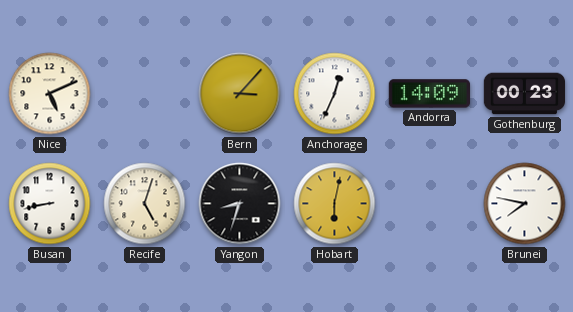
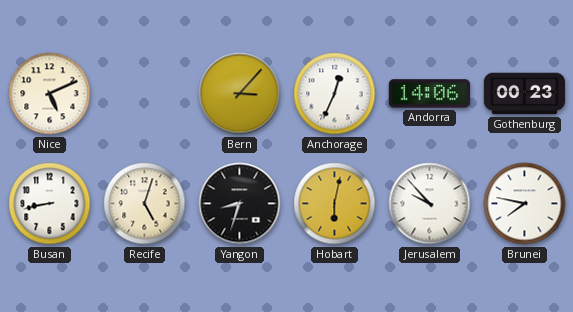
Andorra: 14:09 -> 14:06 (430, 94)
Jerusalem: none -> 9:53 (430, 204)
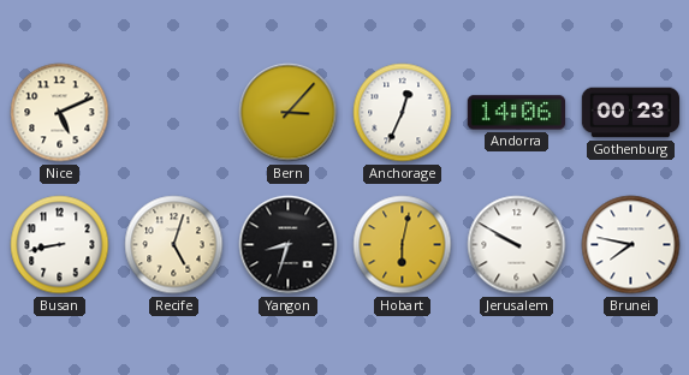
Jerusalem: 9:53 -> 9:50 (517, 245)
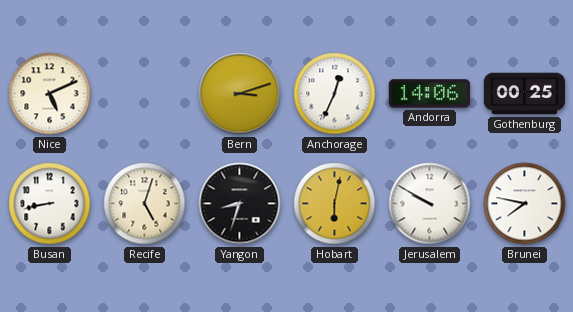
Bern: 3:07 -> 3:12 (240, 94)
Gothenburg: 00:23 -> 00:25 (525, 94)
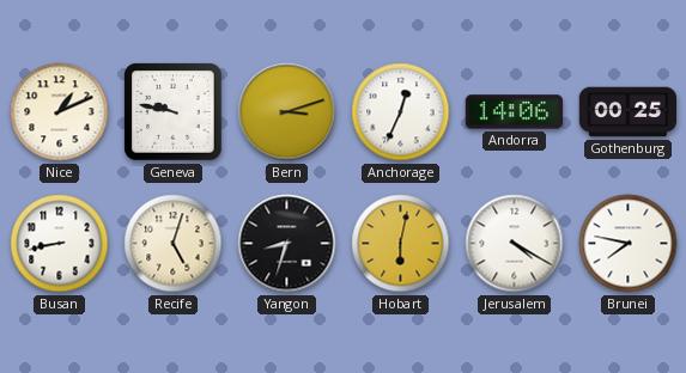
Nice: 5:11 -> 1:11 (60, 112)
Geneva: none -> 9:47 (174, 112)
Jerusalem: 9:50 -> 4:20 (515, 244)
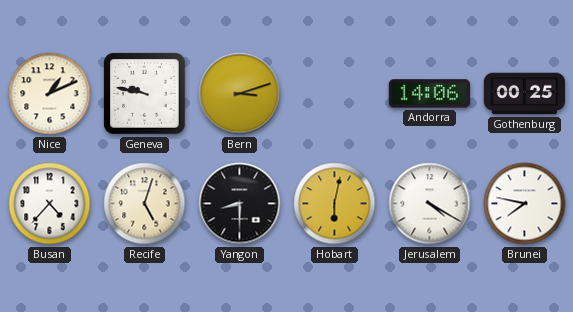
Anchorage: 12:34 -> none (401, 112)
Busan: 8:43 -> 4:37 (50, 204)
Yangon: 8:33 -> 8:30 (240, 204)
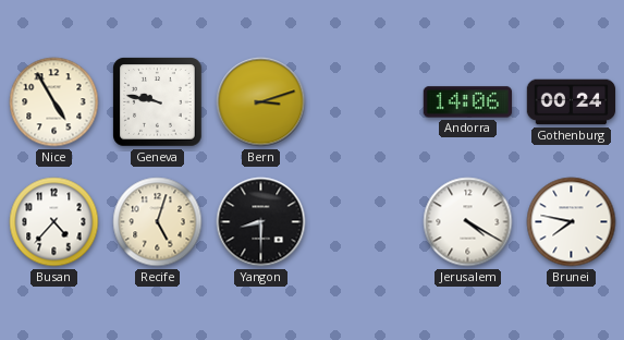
Nice: 1:11 -> 4:55 (54, 102)
Gothenburg: 00:25 -> 00:24 (572, 102)
Hobart: 6:02 -> none (335, 204)
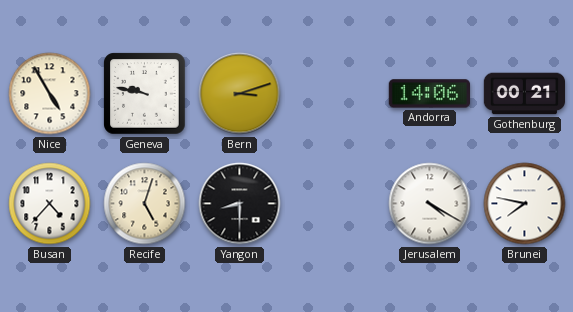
Gothenburg: 00:24 -> 00:21 (525, 94)
